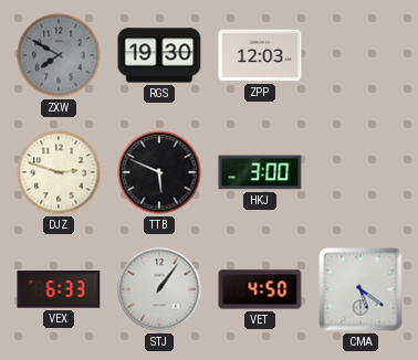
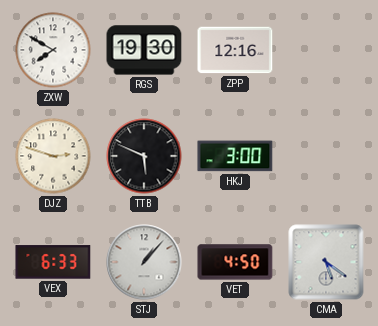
ZXW dial: grey -> white (53, 50)
ZPP: 12:03 -> 12:16 (235, 50)
STJ: 1:06 -> 1:07 (144, 262)
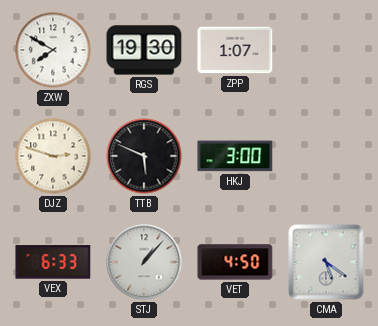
ZPP: 12:16 -> 1:07 (235, 50)
